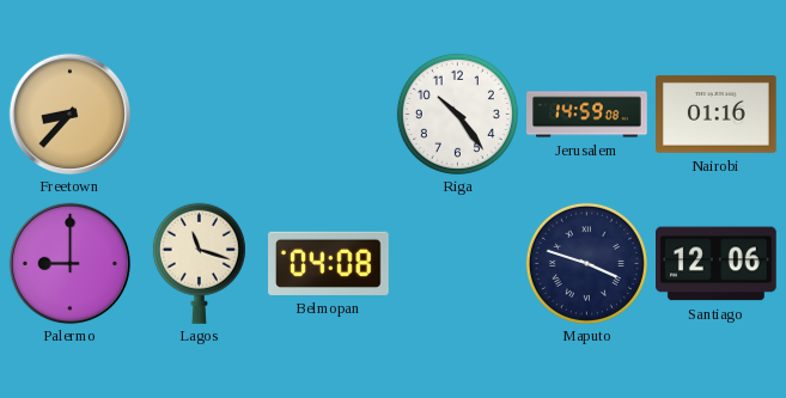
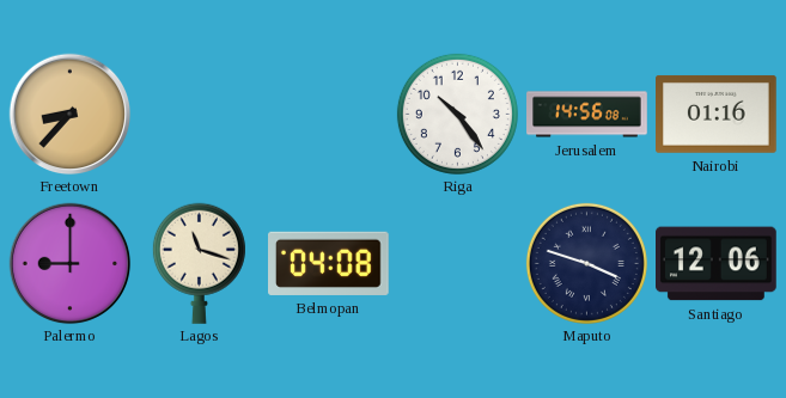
Jerusalem: 14:59 -> 14:56 (587, 115)
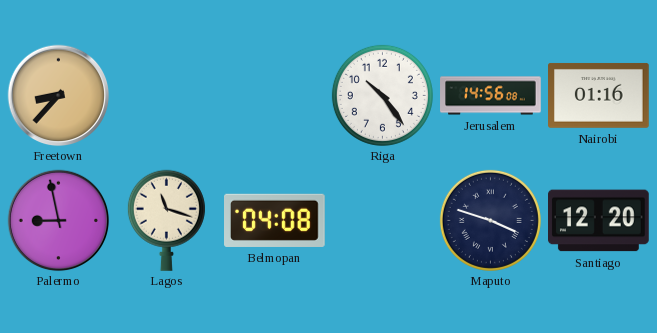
Palermo: 9:00 -> 8:58 (58, 220)
Santiago: 12:06 -> 12:20 (599, 221)
